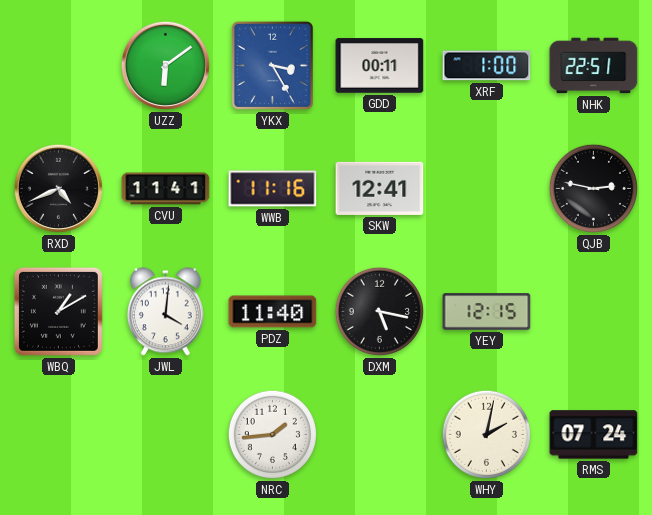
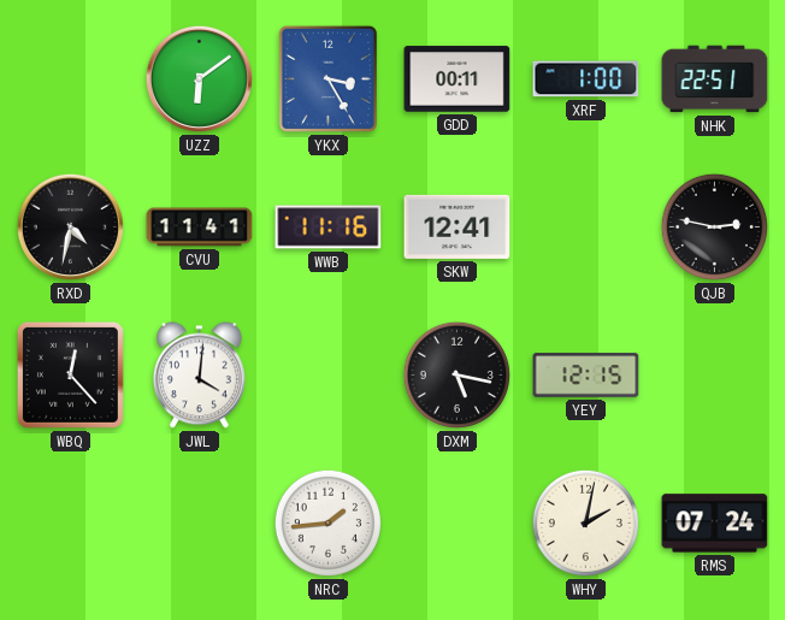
RXD: 4:41 -> 4:32 (70, 226)
WBQ: 1:10 -> 12:23 (70, 374)
PDZ: 11:40 -> none (273, 312)
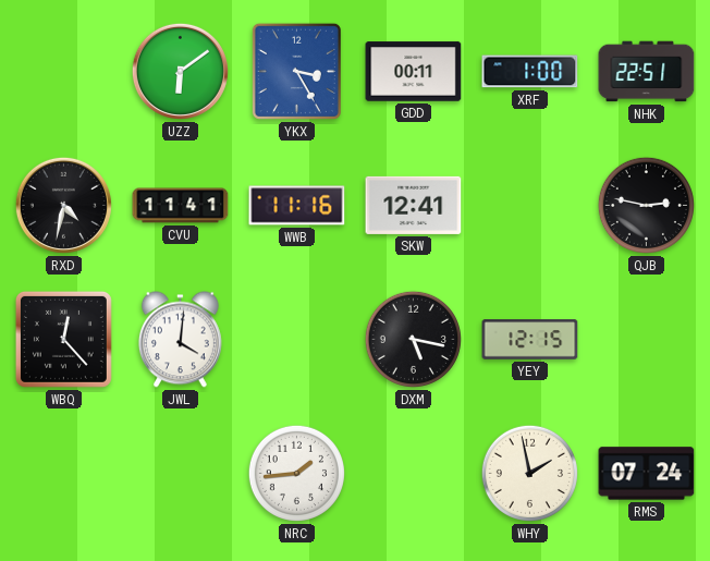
WHY: 2:02 -> 1:58 (529, 473)
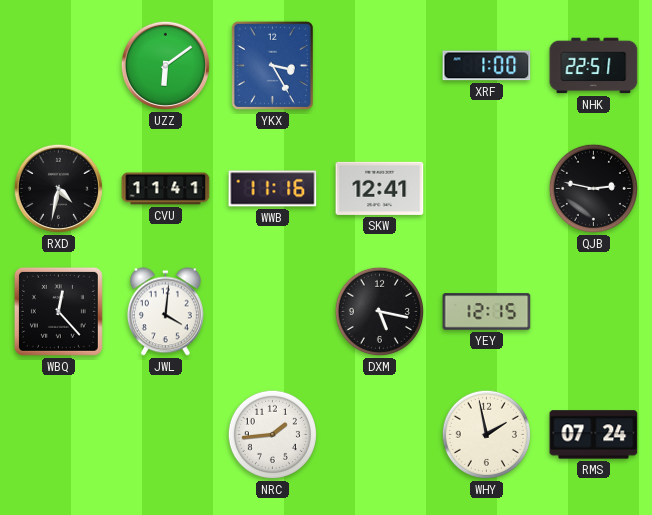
GDD: 00:11 -> none (414, 72)
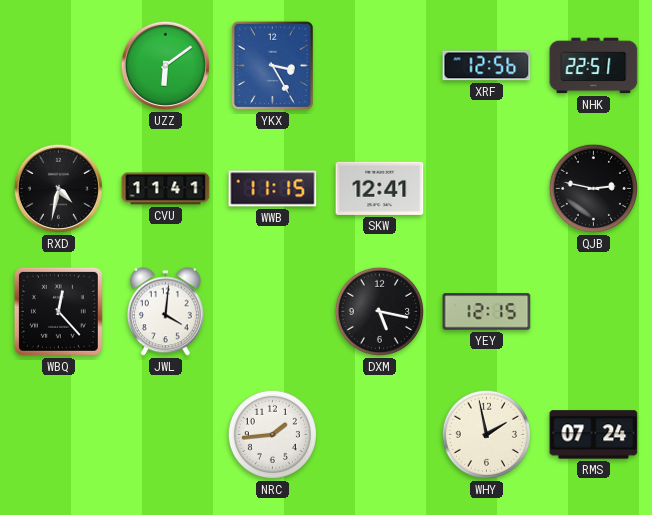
XRF: 1:00 -> 12:56 (487, 66)
WWB: 11:16 -> 11:15 (273, 189)
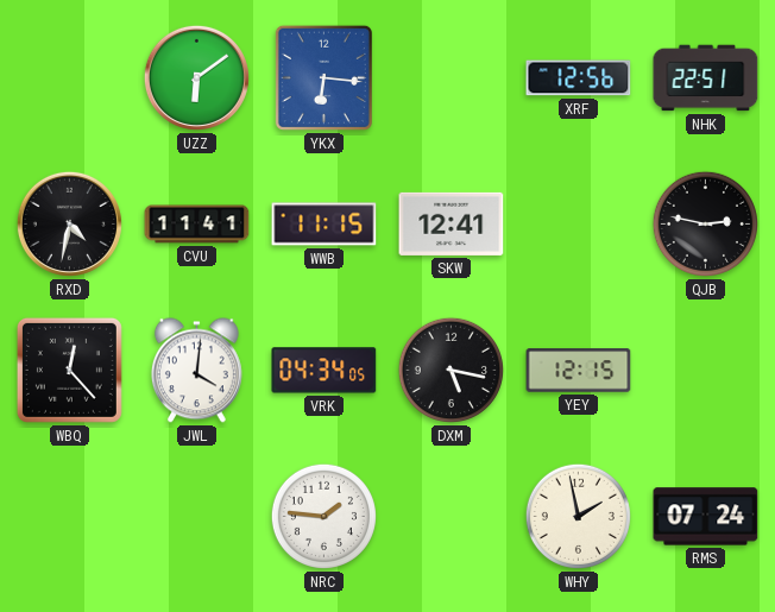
YKX: 3:25 -> 6:16 (323, 77)
VRK: none -> 04:34 (325, 371)
NRC: 1:44 -> 1:46 (323, 516)
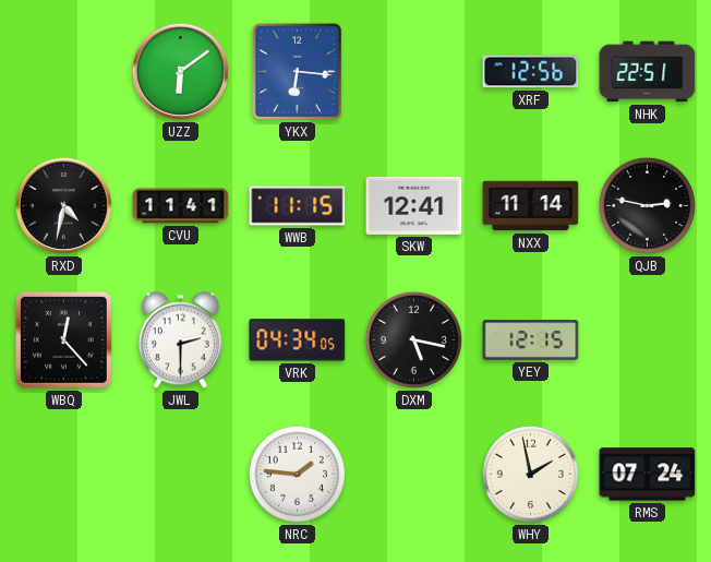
NXX: none -> 11:14 (531, 206)
JWL: 4:01 -> 2:30 (180, 340)
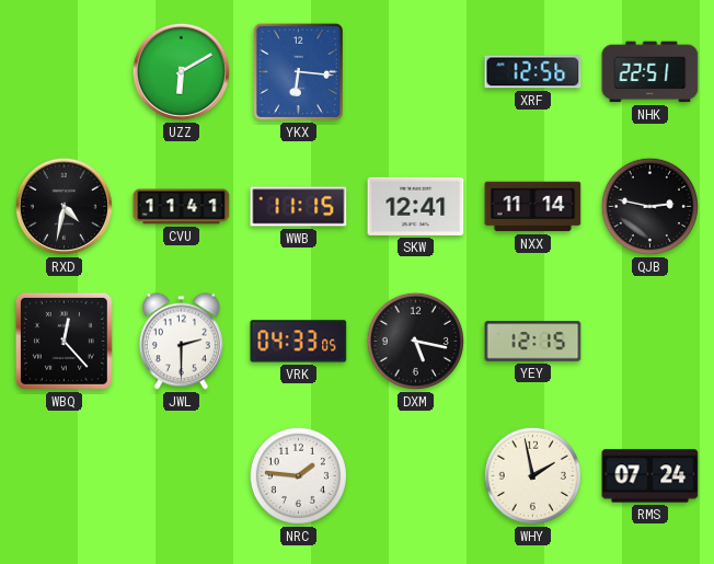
UZZ: 6:09 -> 6:10 (181, 71)
VRK: 04:34 -> 04:33 (299, 342)
